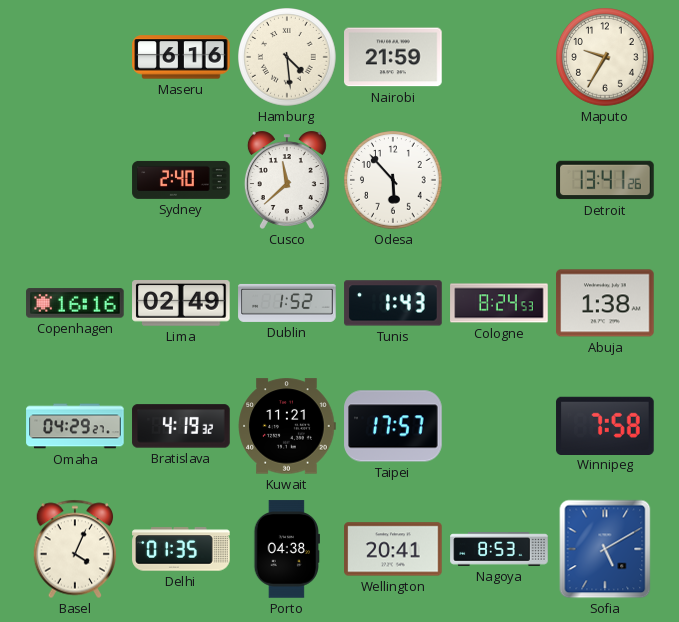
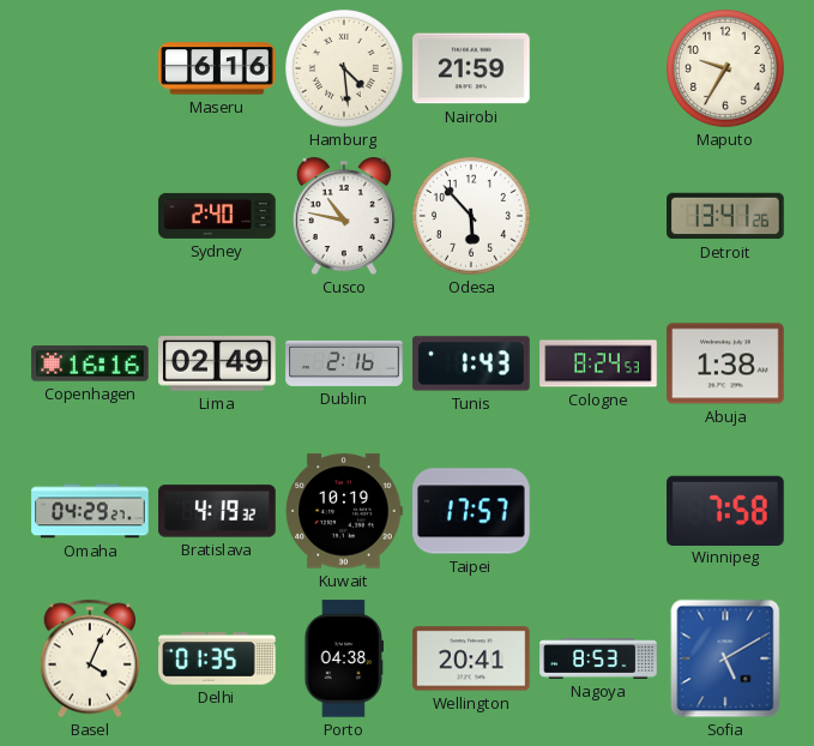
Cusco: 11:38 -> 10:47 (344, 216)
Dublin: 1:52 -> 2:16 (344, 363)
Kuwait: 11:21 -> 10:19 (344, 511)
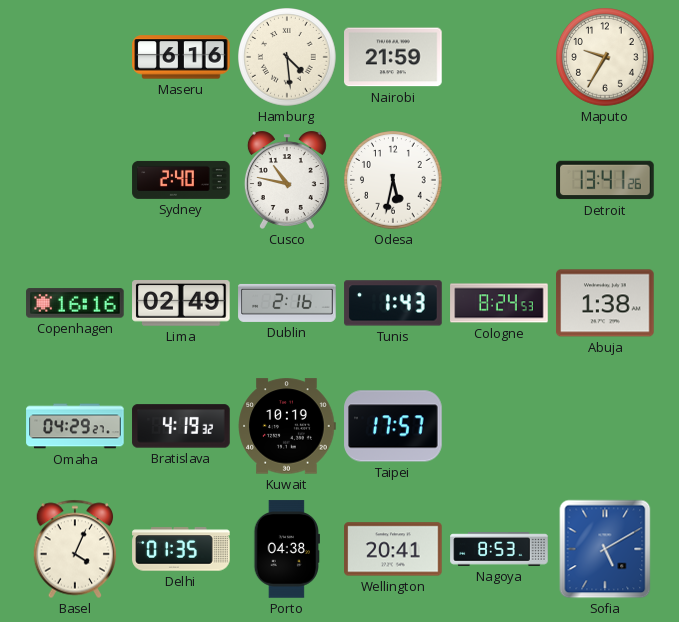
Odesa: 5:53 -> 5:32 (394, 181)
Winnipeg: 7:58 -> none (725, 510)
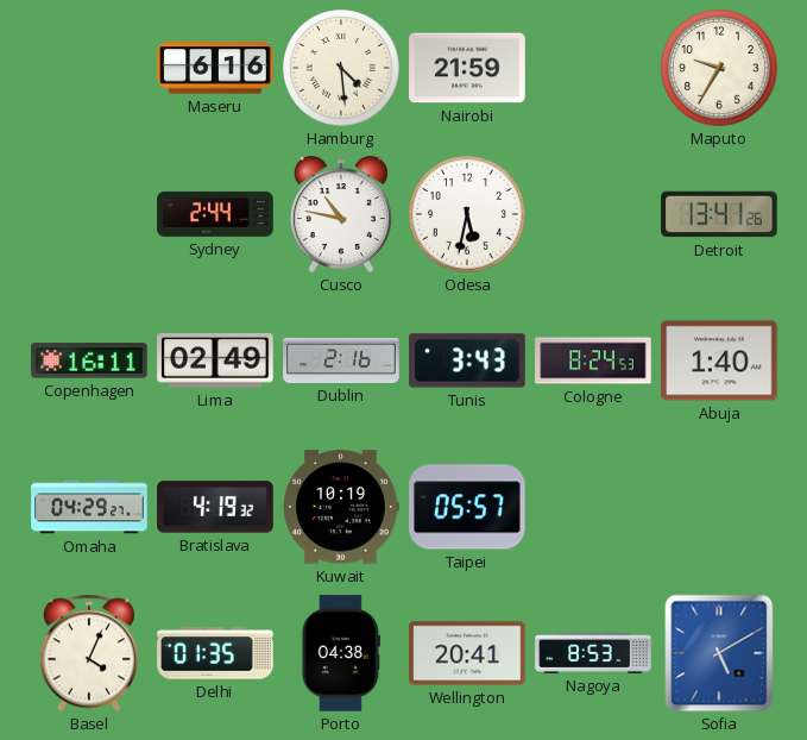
Sydney: 2:40 -> 2:44 (215, 214)
Copenhagen: 16:16 -> 16:11 (89, 360)
Tunis: 1:43 -> 3:43 (467, 360)
Abuja: 1:38 -> 1:40 (719, 360)
Taipei: 17:57 -> 05:57 (467, 507)
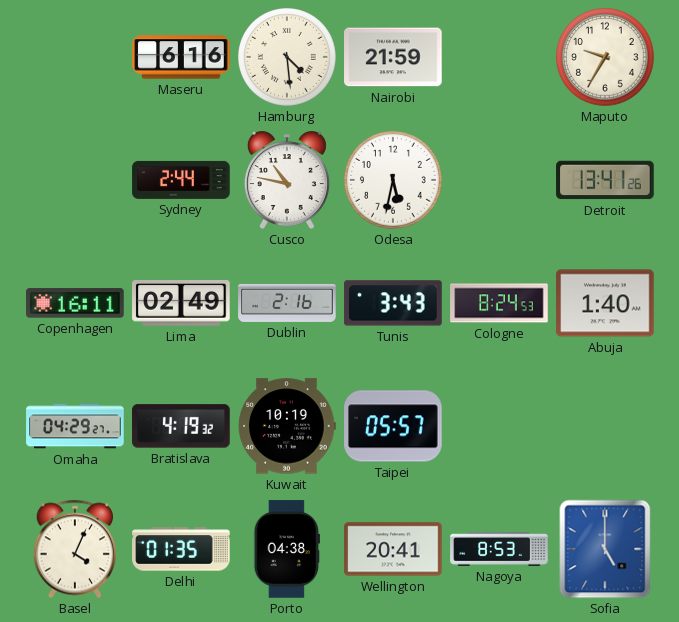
Sofia: 5:10 -> 5:00 (605, 549)
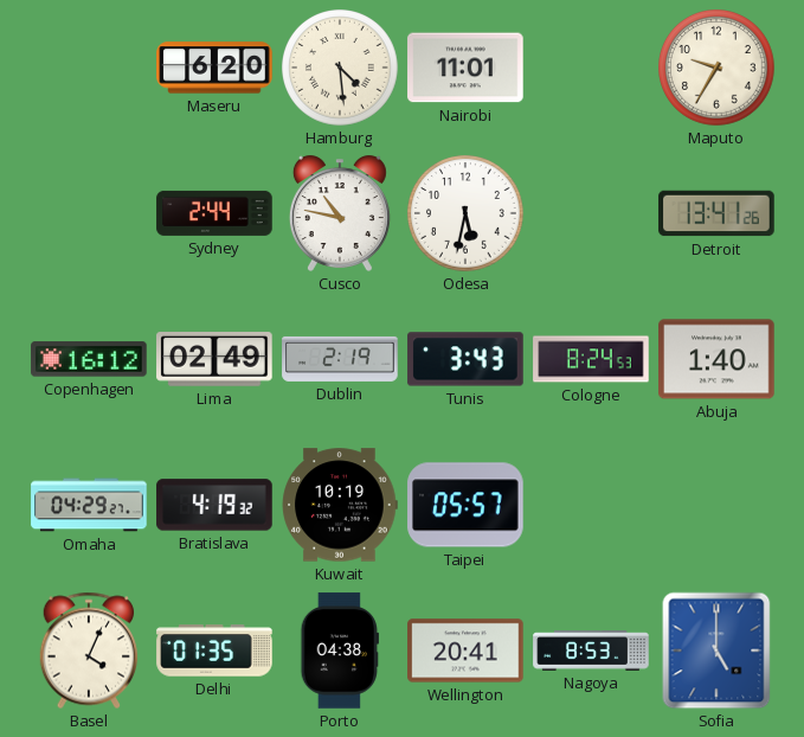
Maseru: 6:16 -> 6:20 (214, 68)
Nairobi: 21:59 -> 11:01 (465, 68)
Copenhagen: 16:11 -> 16:12 (89, 359)
Dublin: 2:16 -> 2:19 (340, 359)
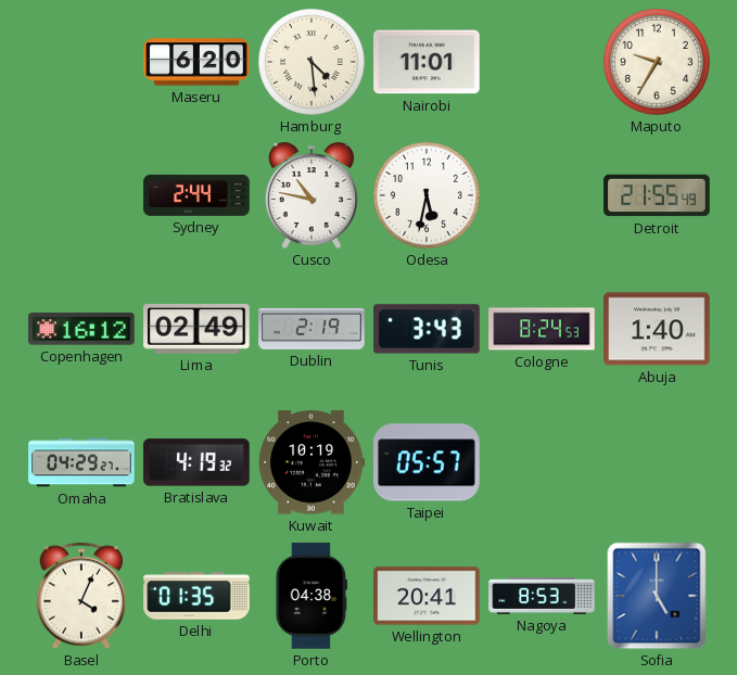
Detroit: 13:41 -> 21:55 (657, 195)
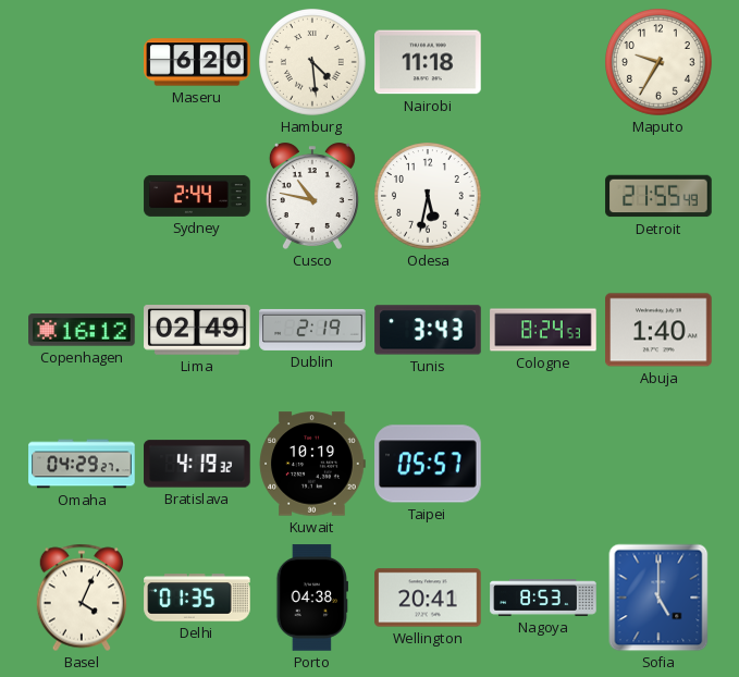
Nairobi: 11:01 -> 11:18 (428, 62)
